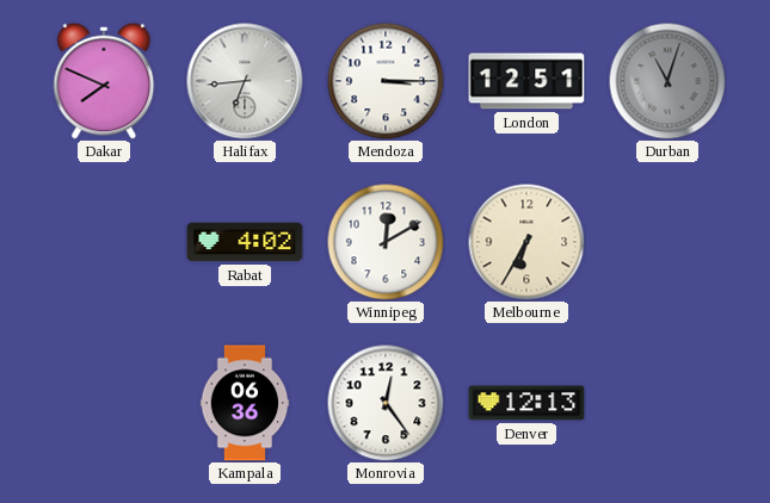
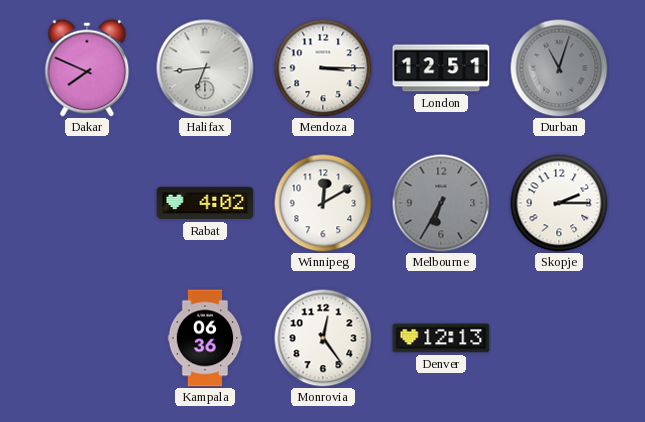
Melbourne dial: cream -> grey (441, 203)
Skopje: none -> 2:15 (559, 203)
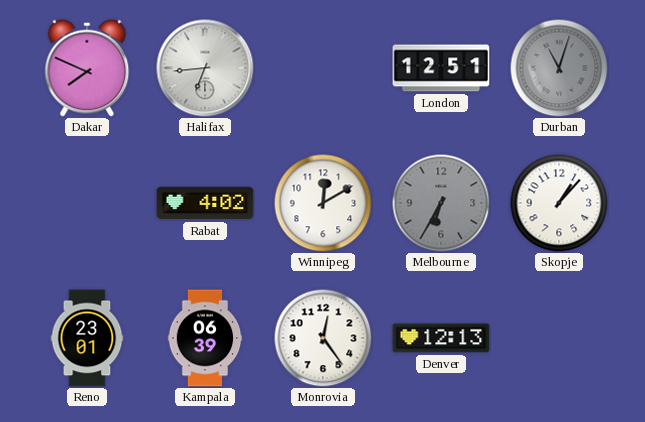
Mendoza: 3:15 -> none (323, 68)
Skopje: 2:15 -> 1:07 (559, 203)
Reno: none -> 23:01 (87, 338)
Kampala: 06:36 -> 06:39 (205, 338)
